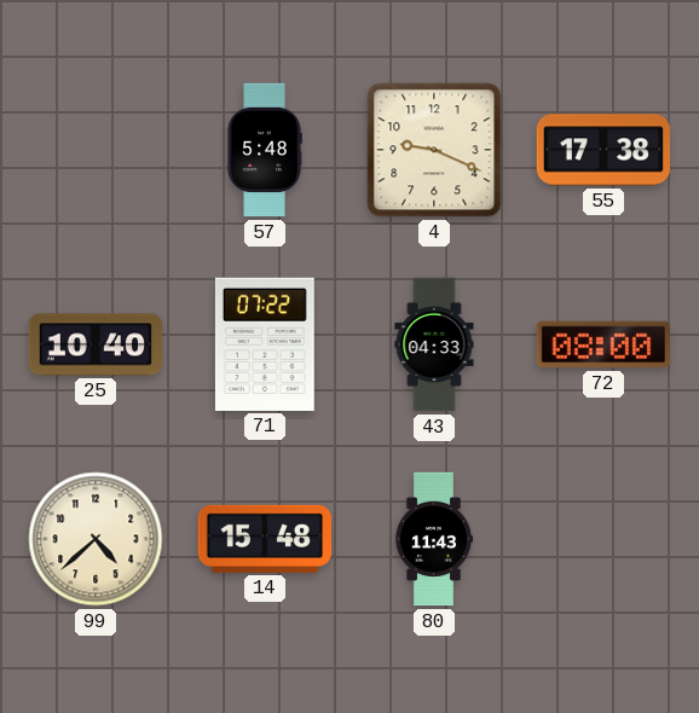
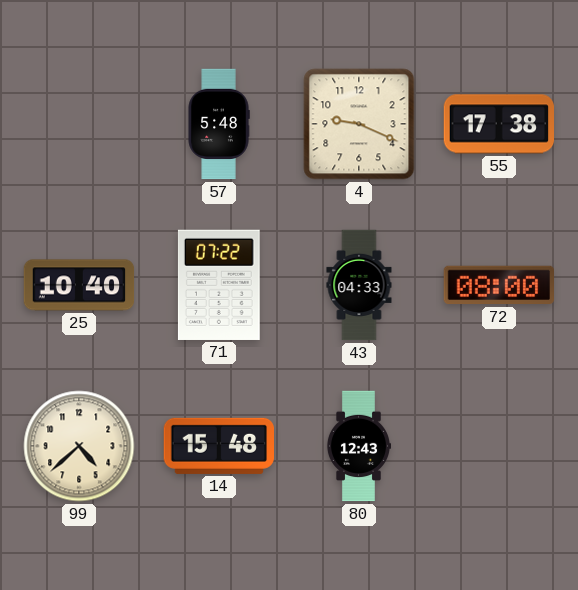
80: 11:43 -> 12:43 (358, 446)
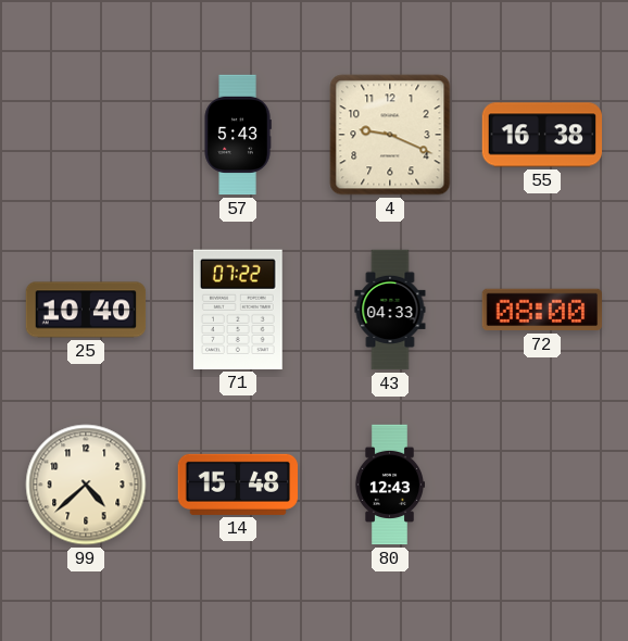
57: 5:48 -> 5:43 (238, 135)
55: 17:38 -> 16:38 (542, 135)
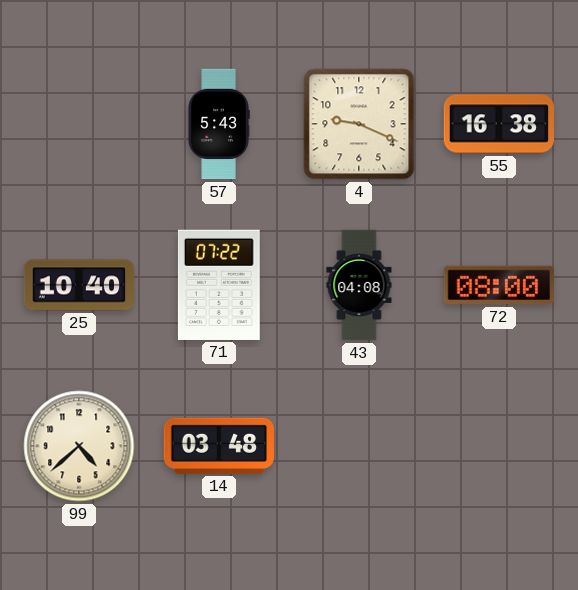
43: 04:33 -> 04:08 (359, 285)
14: 15:48 -> 03:48 (218, 446)
80: 12:43 -> none (389, 485)
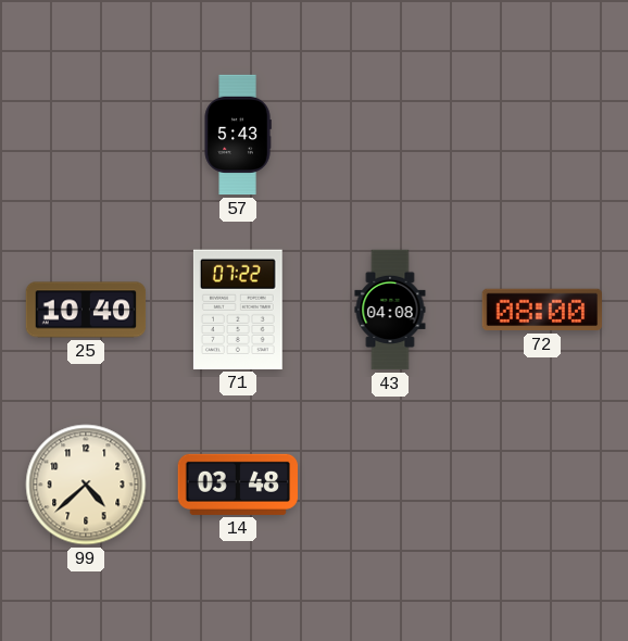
4: 9:19 -> none (359, 124)
55: 16:38 -> none (499, 124)
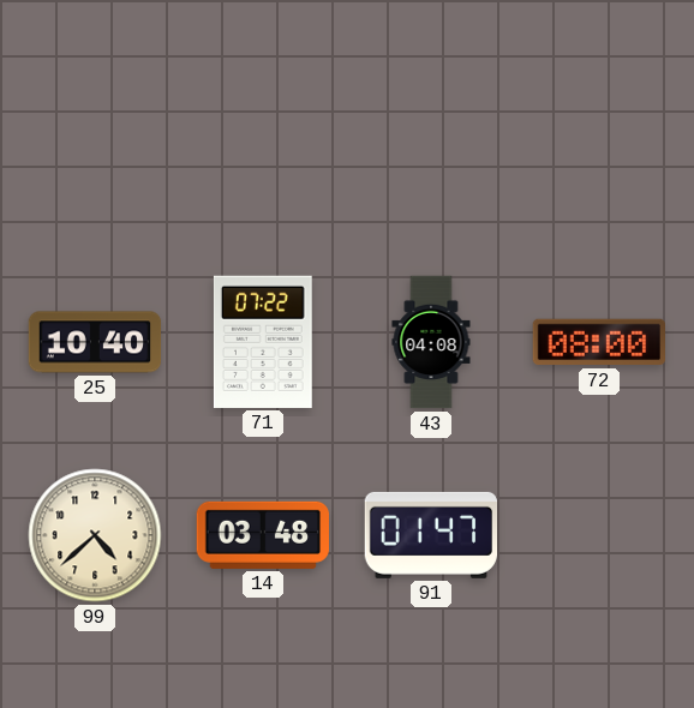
57: 5:43 -> none (238, 135)
91: none -> 01:47 (431, 535)
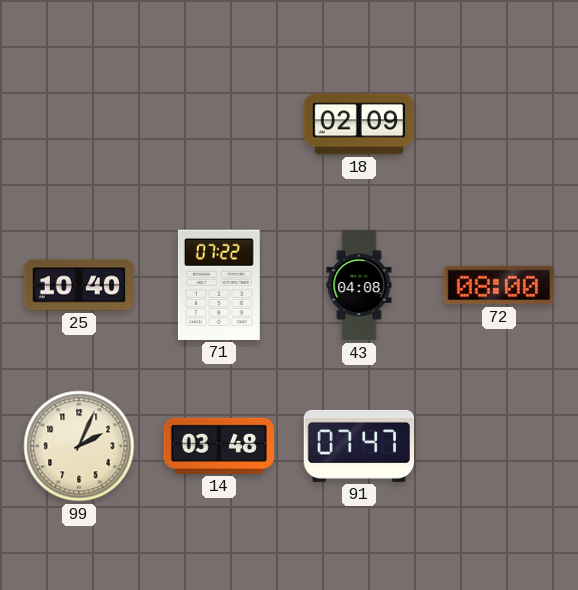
18: none -> 02:09 (359, 124)
99: 4:38 -> 2:04 (79, 446)
91: 01:47 -> 07:47 (359, 446)
